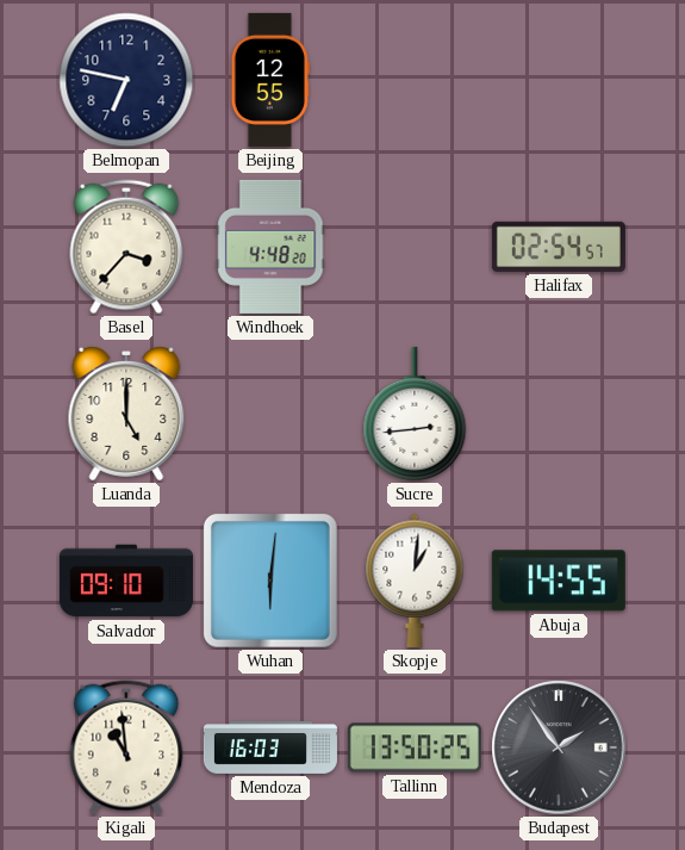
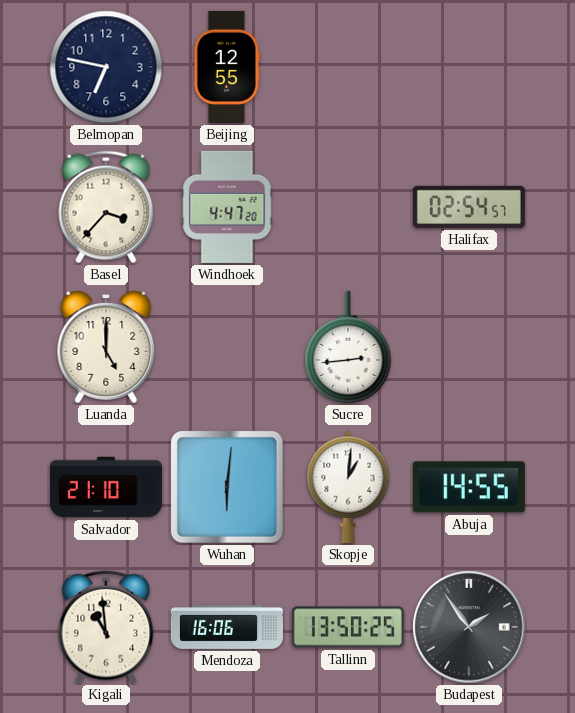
Windhoek: 4:48 -> 4:47 (227, 207)
Salvador: 09:10 -> 21:10 (106, 487)
Mendoza: 16:03 -> 16:06 (227, 627)
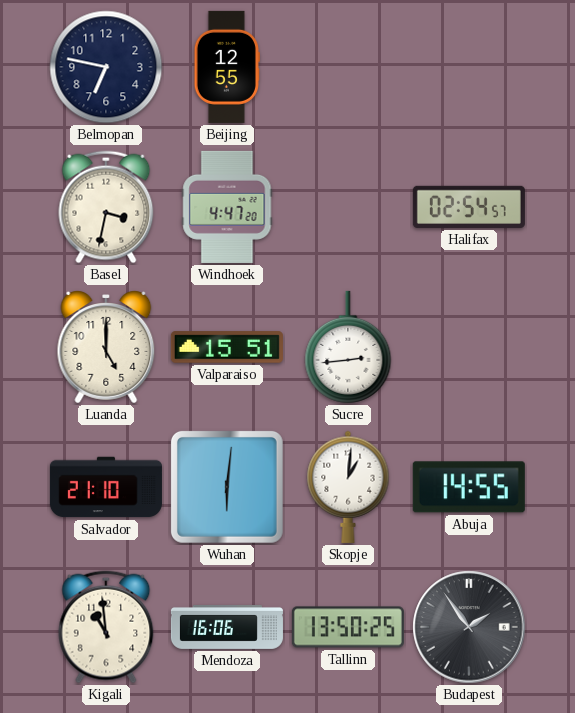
Basel: 3:37 -> 3:32 (106, 207)
Valparaiso: none -> 15:51 (227, 347)
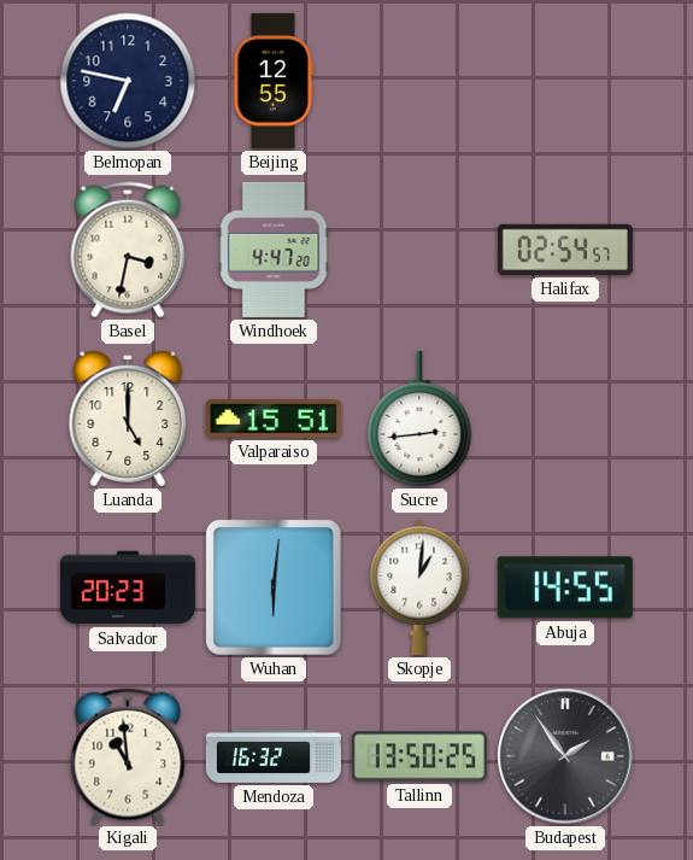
Salvador: 21:10 -> 20:23 (128, 587)
Mendoza: 16:06 -> 16:32 (274, 756)
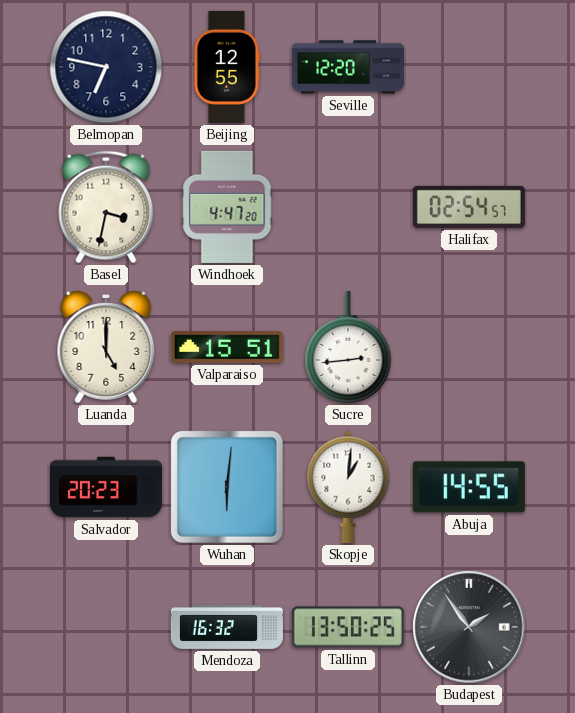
Seville: none -> 12:20 (348, 67)
Kigali: 10:59 -> none (128, 756)
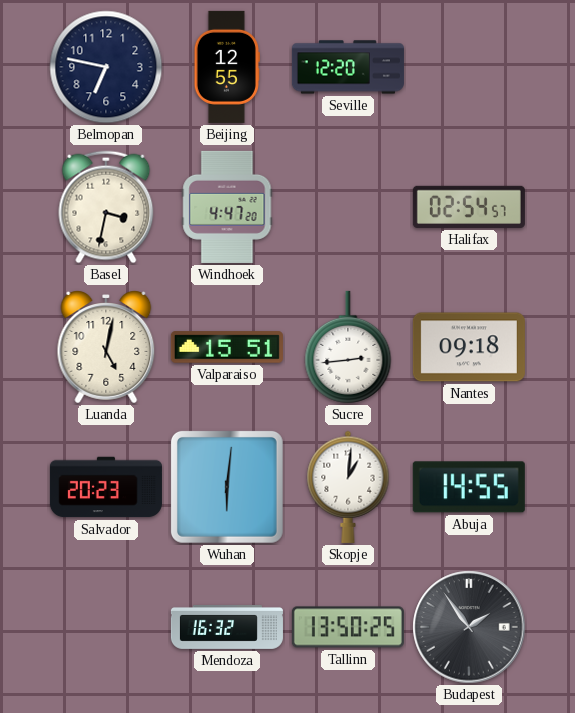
Luanda: 5:00 -> 5:02 (106, 347)
Nantes: none -> 09:18 (469, 347)
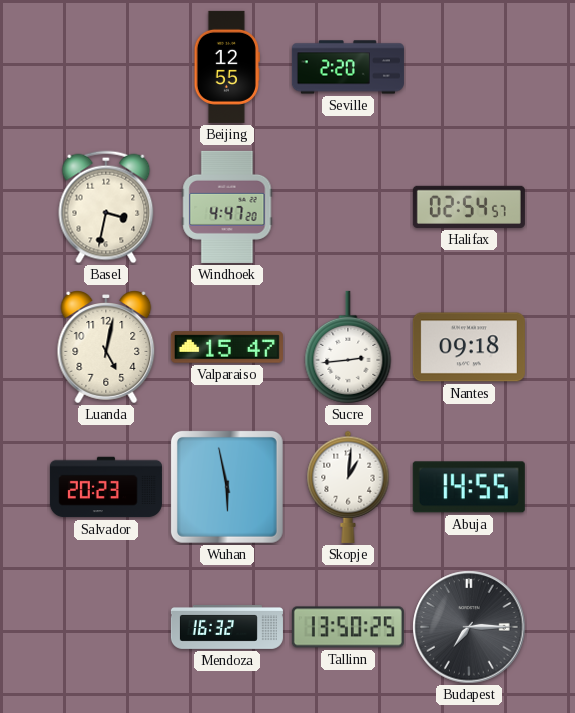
Belmopan: 6:47 -> none (106, 67)
Seville: 12:20 -> 2:20 (348, 67)
Valparaiso: 15:51 -> 15:47 (227, 347)
Wuhan: 6:01 -> 5:58 (227, 487)
Budapest: 1:54 -> 7:15 (469, 627)
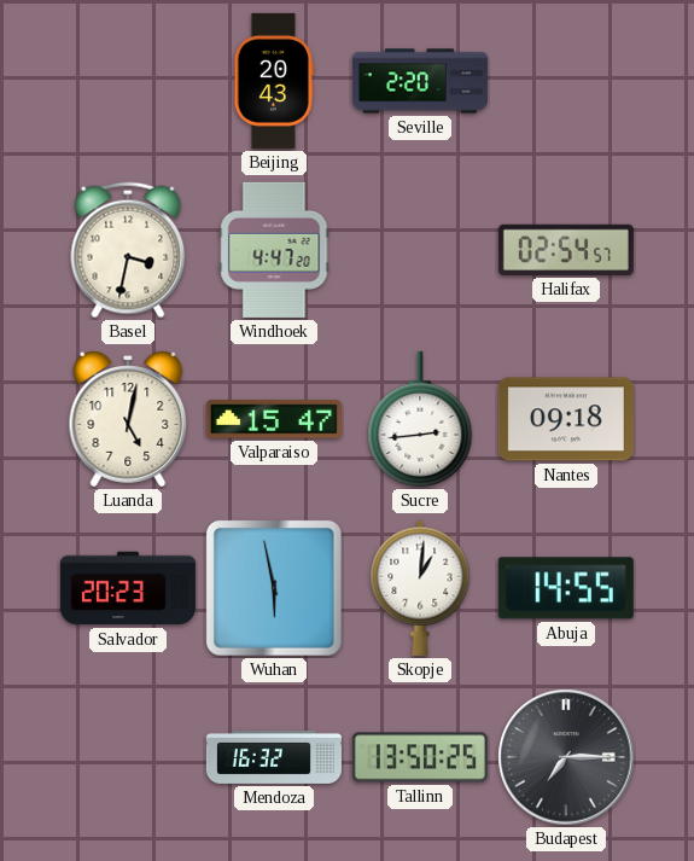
Beijing: 12:55 -> 20:43 (274, 81)
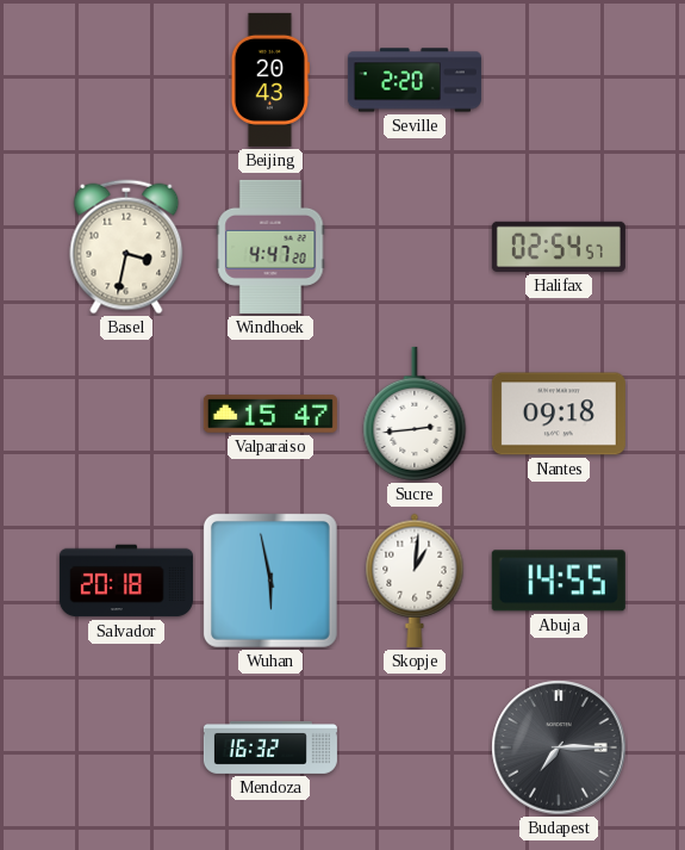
Luanda: 5:02 -> none (128, 419)
Salvador: 20:23 -> 20:18 (126, 581)
Tallinn: 13:50 -> none (420, 757)
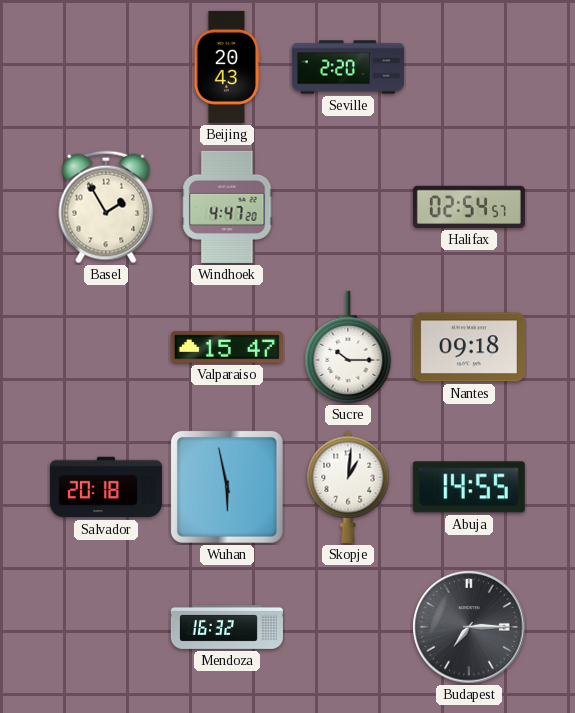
Basel: 3:32 -> 1:55 (106, 207)
Sucre: 2:44 -> 10:15 (348, 347)
